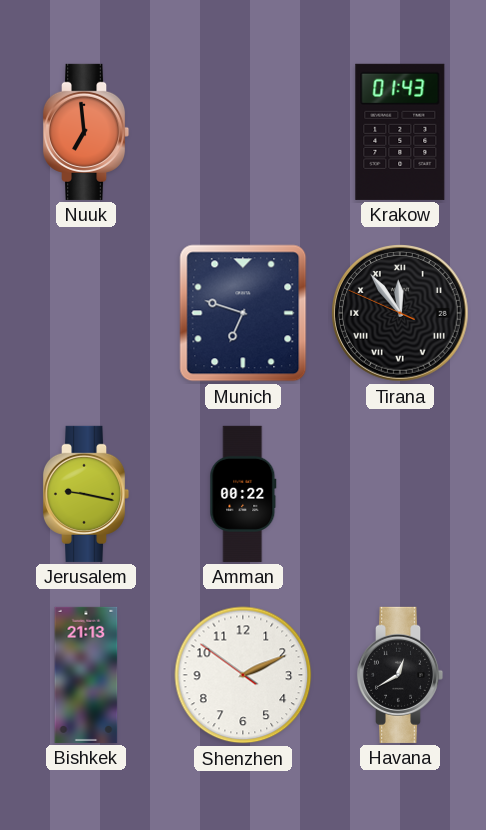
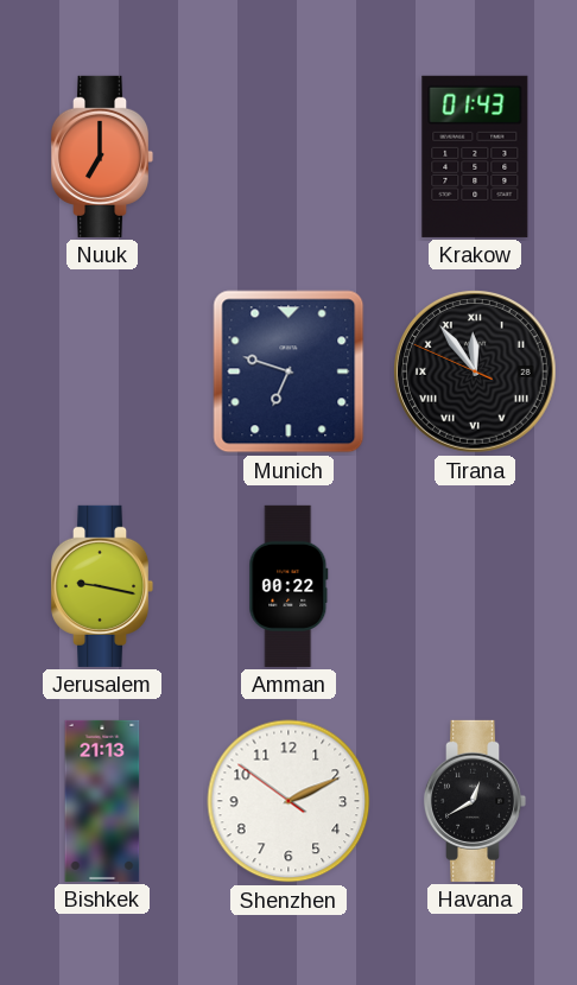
Nuuk: 6:59 -> 7:00 (102, 157)
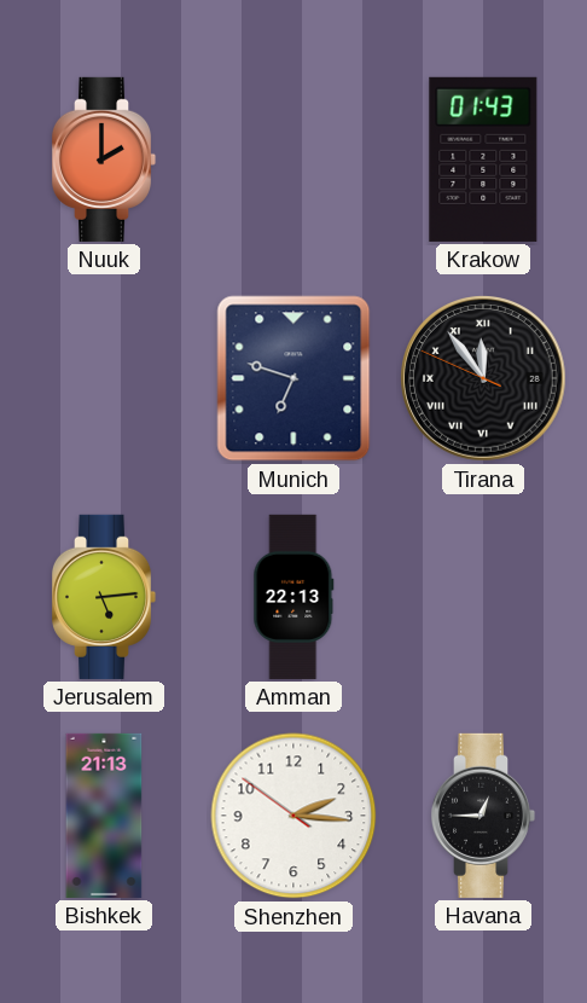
Nuuk: 7:00 -> 2:00 (104, 160)
Jerusalem: 9:17 -> 5:14 (104, 597)
Amman: 00:22 -> 22:13 (293, 597)
Shenzhen: 2:10 -> 2:15 (293, 816)
Havana: 12:40 -> 12:45 (483, 816)
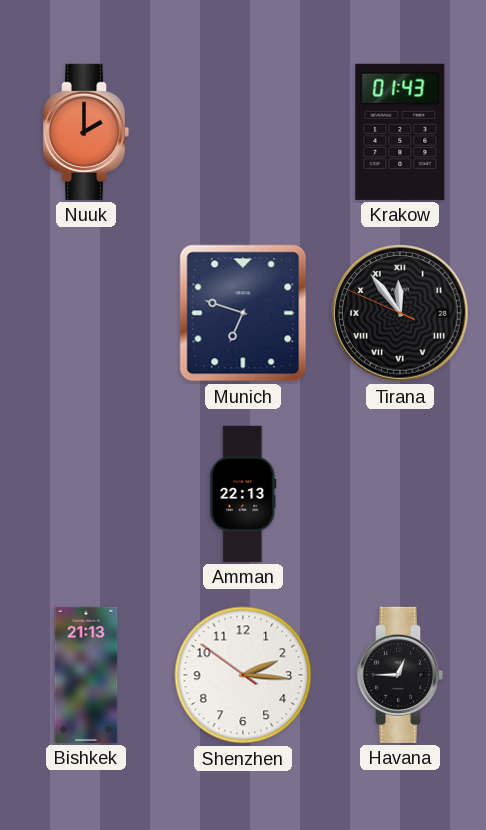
Jerusalem: 5:14 -> none (104, 597)
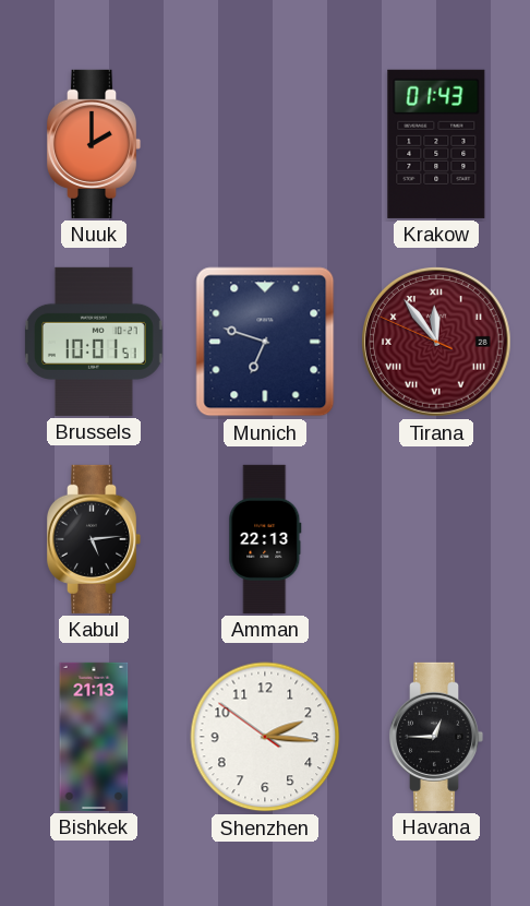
Brussels: none -> 10:01 (94, 342)
Tirana dial: black -> burgundy (437, 343)
Kabul: none -> 5:14 (94, 539)
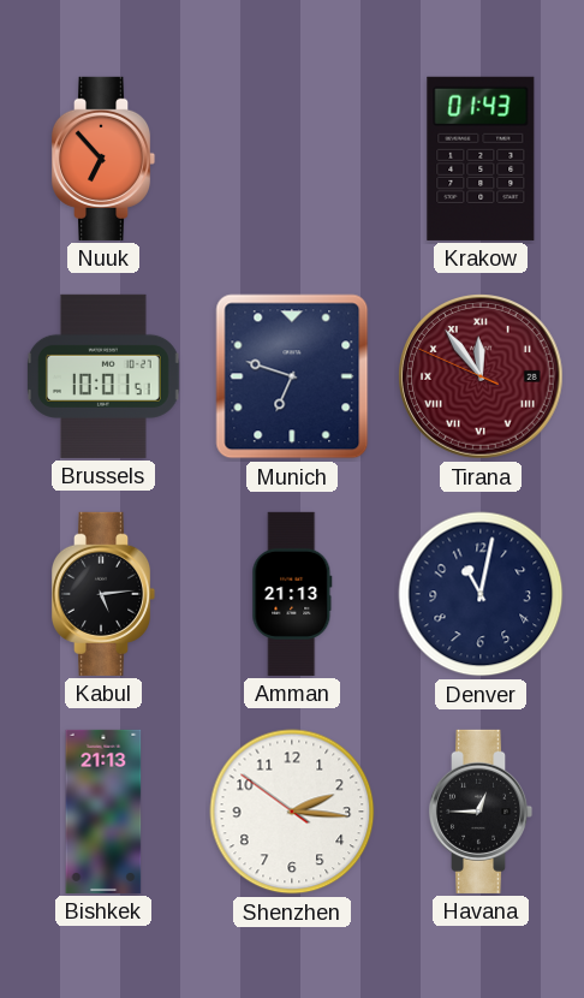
Nuuk: 2:00 -> 6:53 (103, 159)
Amman: 22:13 -> 21:13 (292, 594)
Denver: none -> 11:02 (481, 594)
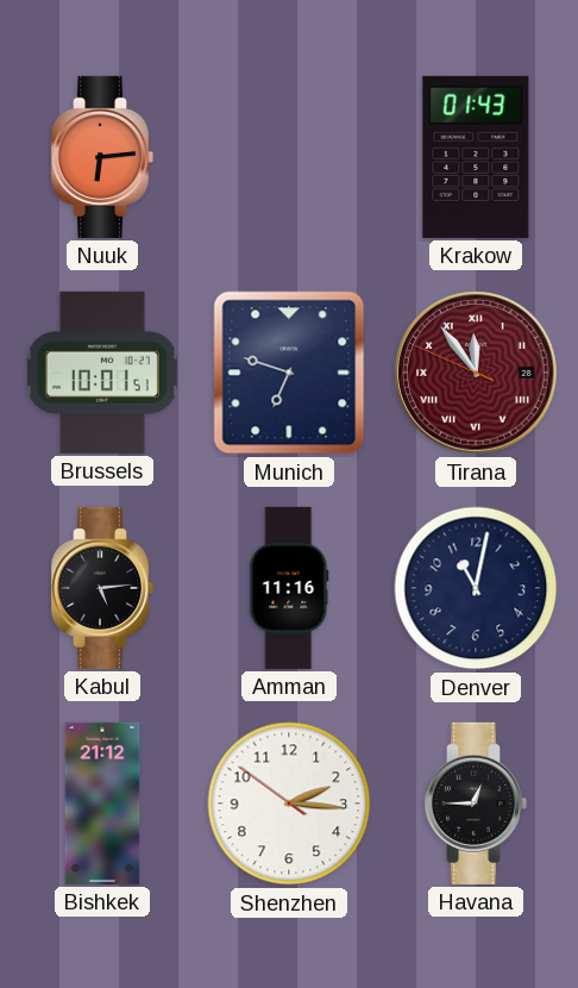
Nuuk: 6:53 -> 6:14 (102, 157)
Amman: 21:13 -> 11:16 (289, 588)
Bishkek: 21:13 -> 21:12 (102, 803)
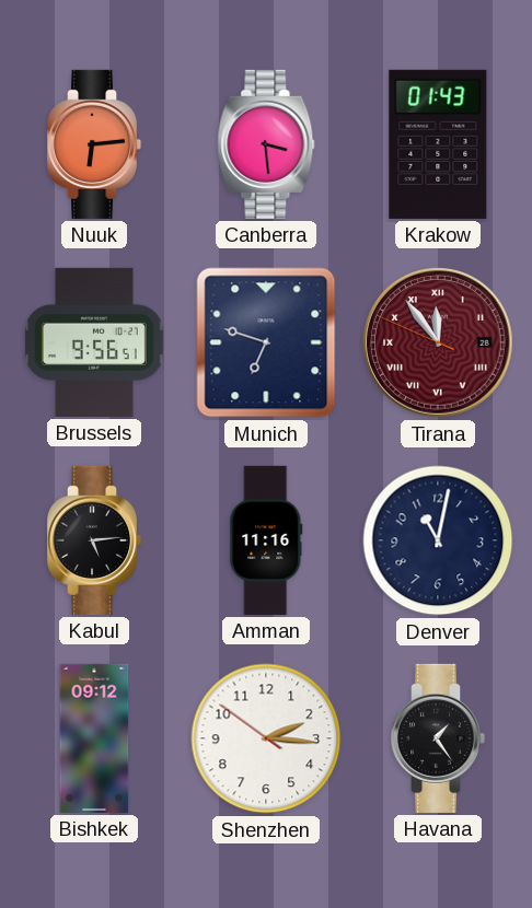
Canberra: none -> 3:29 (266, 144)
Brussels: 10:01 -> 9:56 (94, 342)
Bishkek: 21:12 -> 09:12 (94, 738)
Havana: 12:45 -> 1:24 (438, 738)
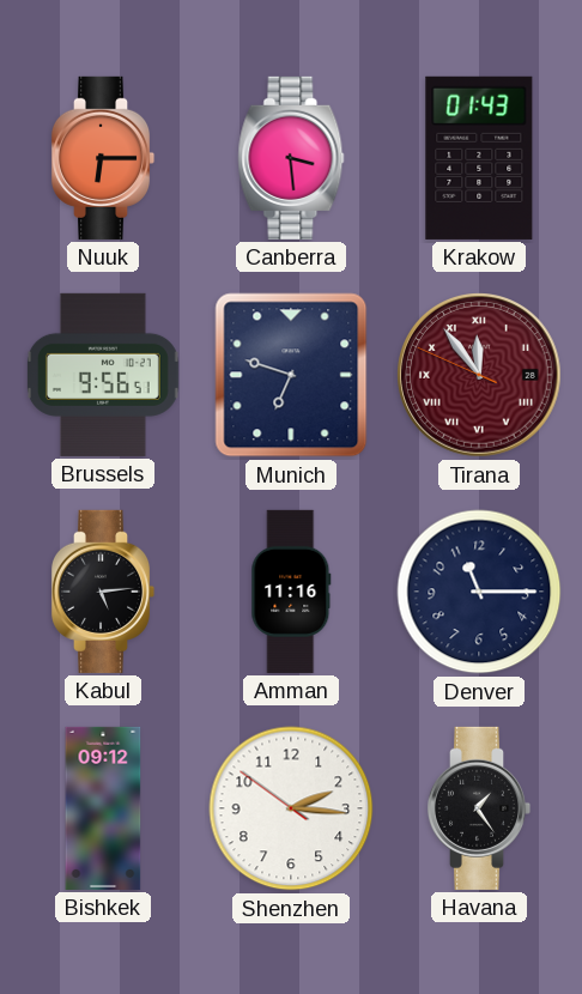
Nuuk: 6:14 -> 6:15 (103, 158)
Denver: 11:02 -> 11:15 (479, 592)
